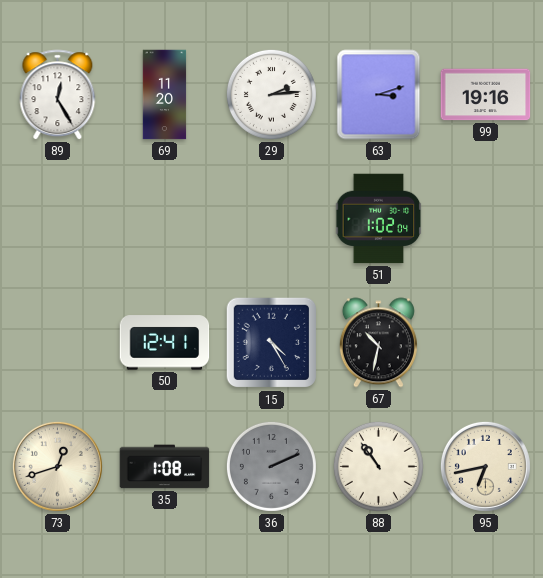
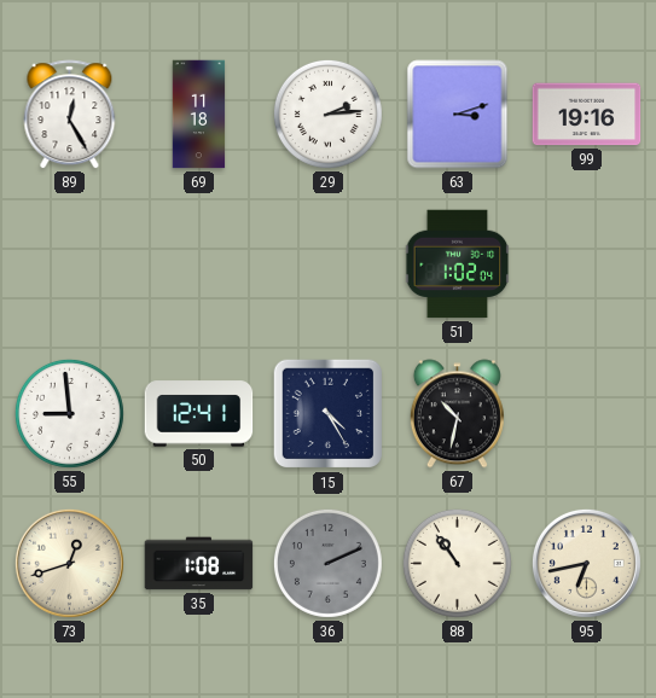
69: 11:20 -> 11:18 (199, 115)
55: none -> 8:59 (69, 413)
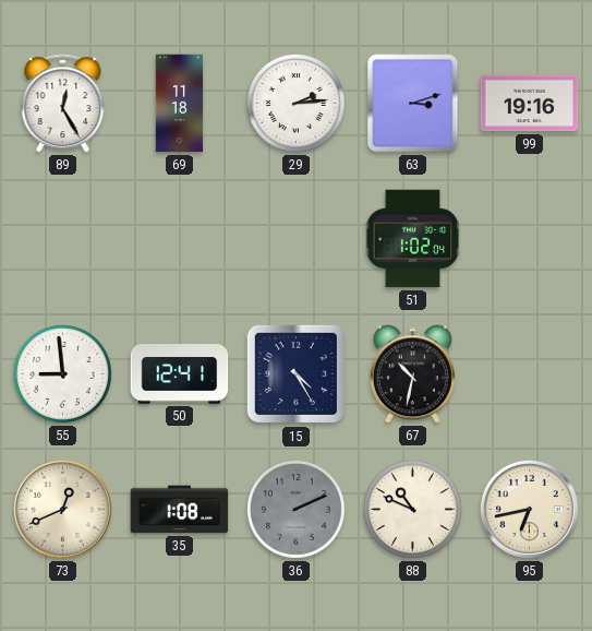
73: 12:42 -> 12:41 (62, 509)
88: 10:54 -> 10:49 (412, 509)
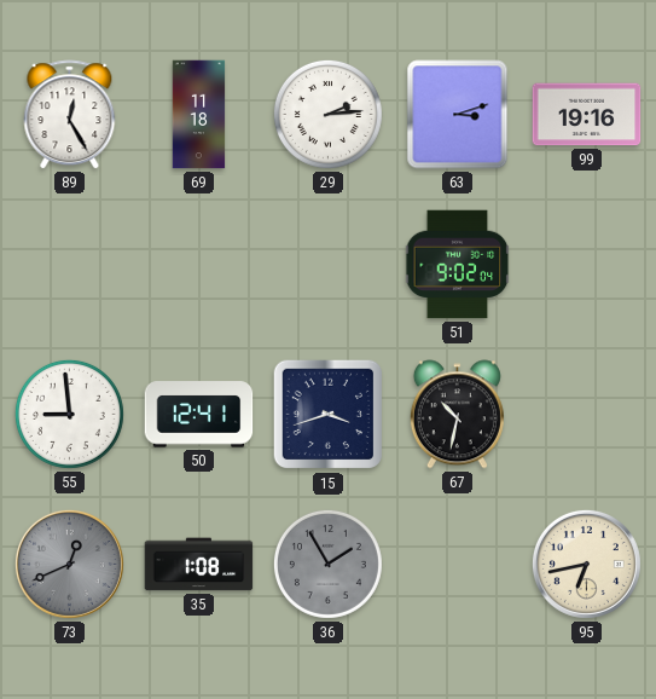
51: 1:02 -> 9:02 (458, 265)
15: 4:25 -> 3:42 (329, 415)
73 dial: cream -> grey (69, 564)
36: 2:11 -> 1:55 (327, 564)
88: 10:49 -> none (412, 509)
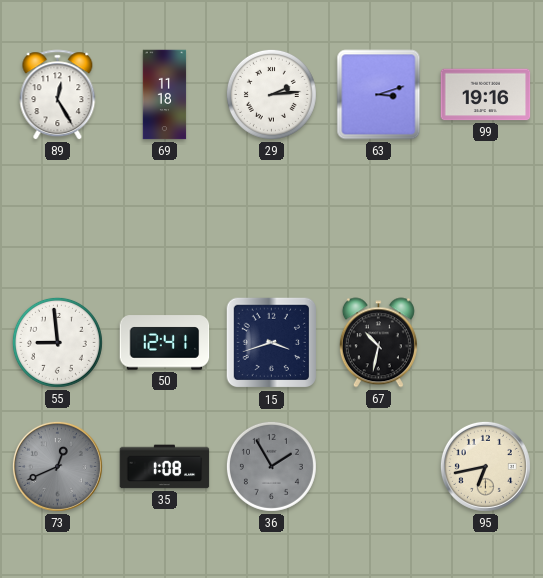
51: 9:02 -> none (458, 265)
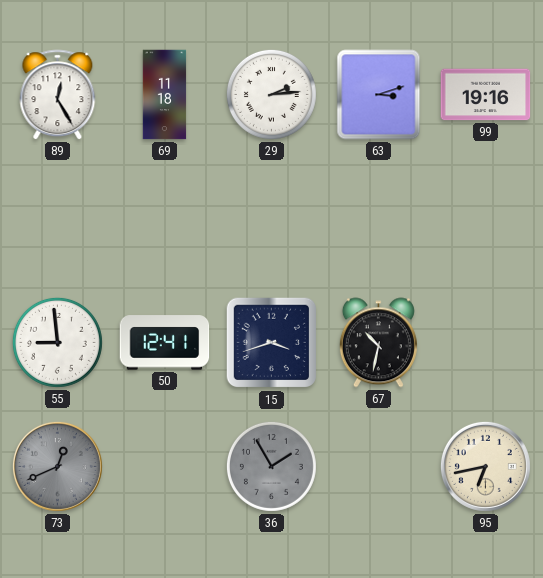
35: 1:08 -> none (165, 467)
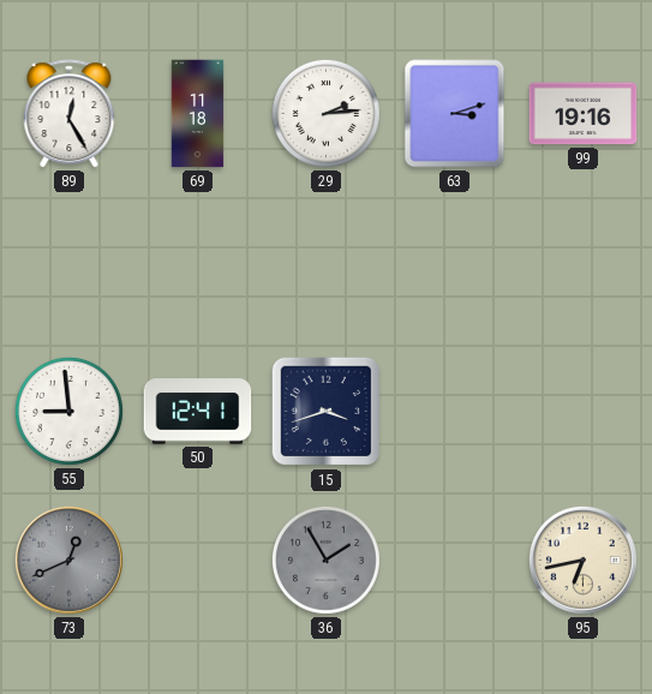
67: 10:32 -> none (378, 343)
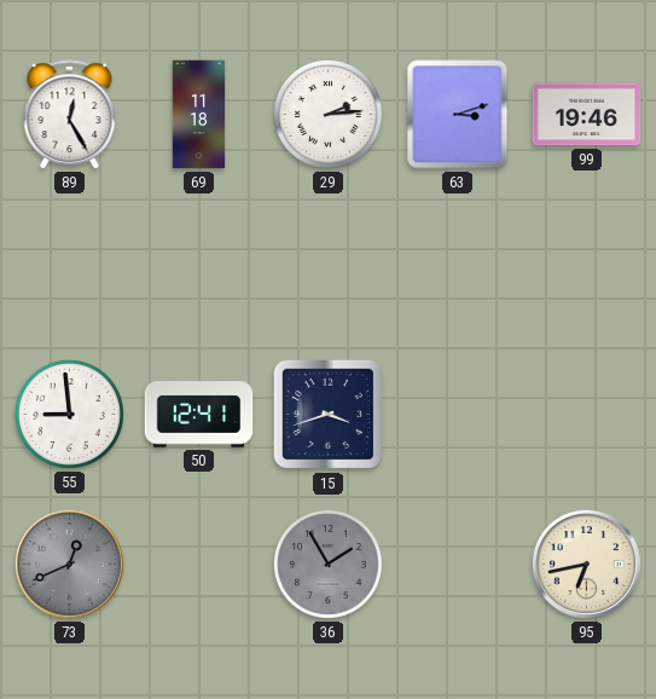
99: 19:16 -> 19:46 (587, 115)
